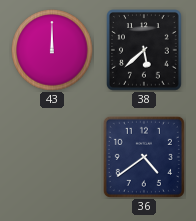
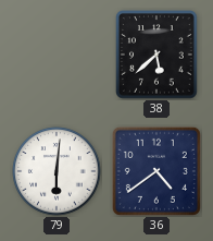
43: 12:00 -> none (52, 50)
79: none -> 6:01 (57, 171)
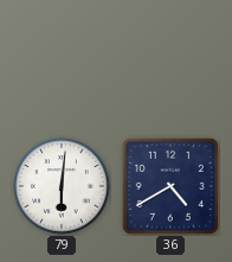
38: 5:38 -> none (158, 56)
36: 4:39 -> 4:40 (170, 186)
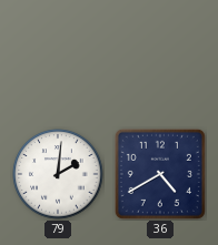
79: 6:01 -> 2:01 (58, 174)
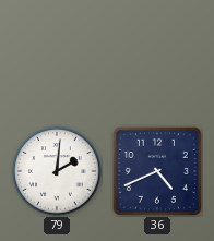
36: 4:40 -> 4:41 (157, 171)
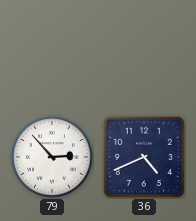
79: 2:01 -> 2:53 (52, 157)
